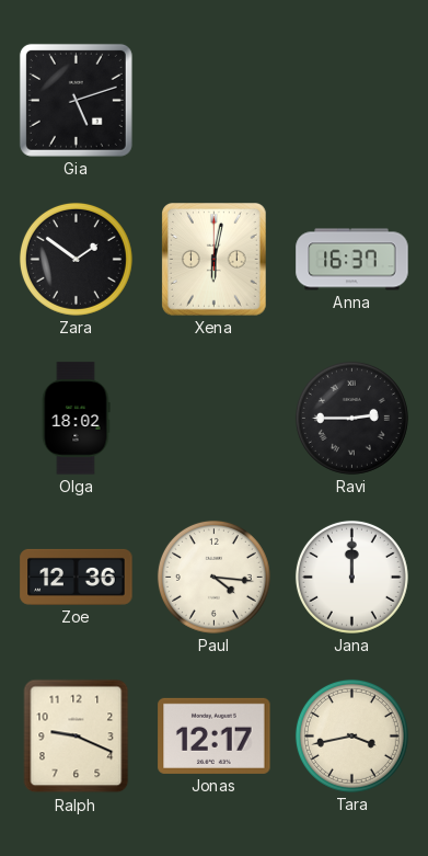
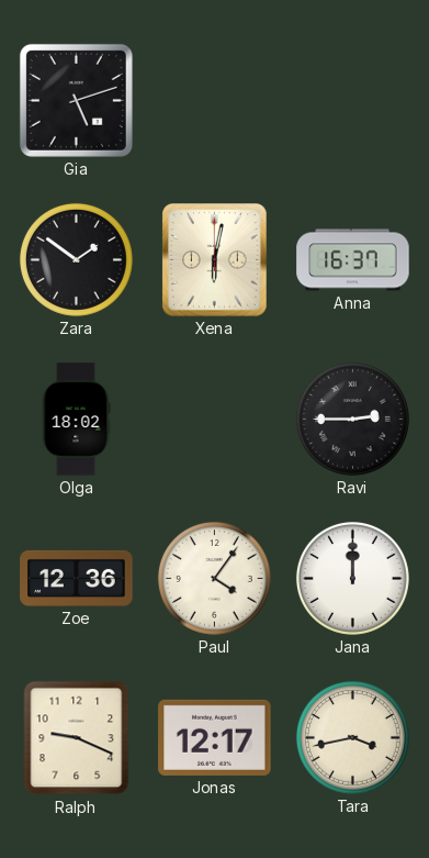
Paul: 4:16 -> 4:06 (214, 578)
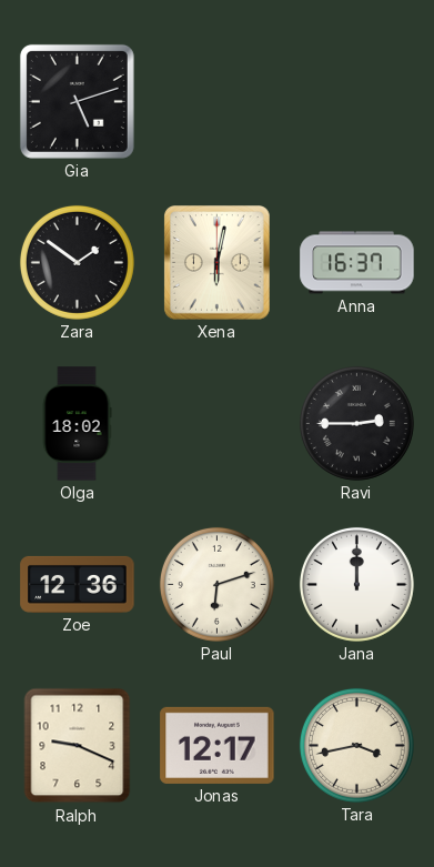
Paul: 4:06 -> 6:12 (216, 584)
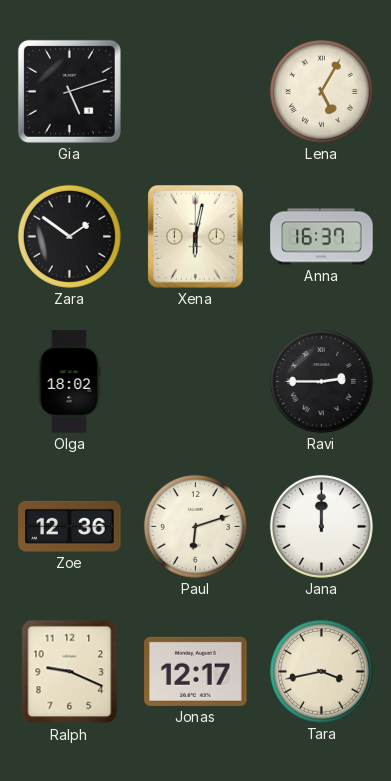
Lena: none -> 5:05 (321, 91)
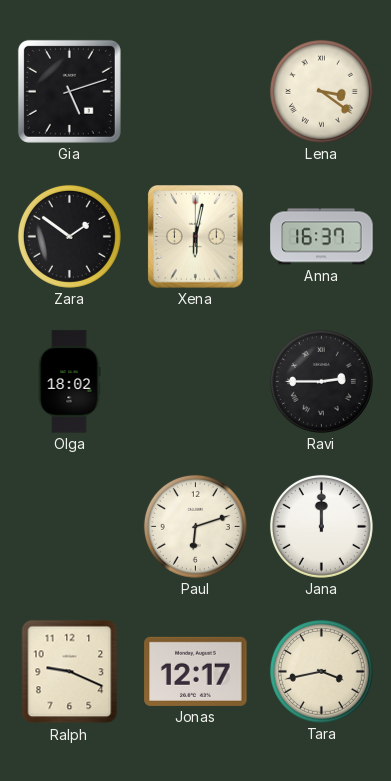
Lena: 5:05 -> 3:21 (321, 91)
Zoe: 12:36 -> none (70, 526)
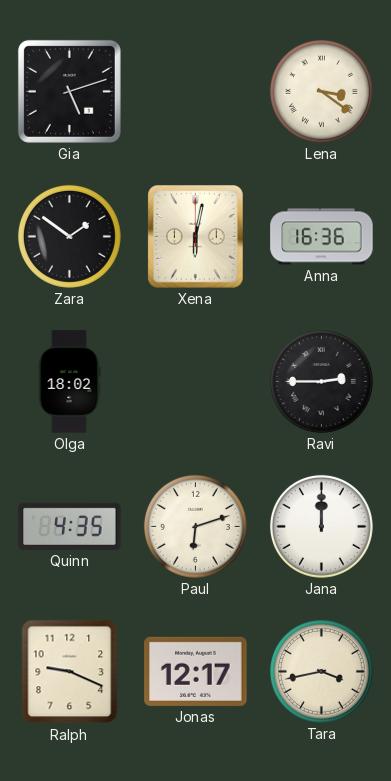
Anna: 16:37 -> 16:36 (322, 237)
Quinn: none -> 4:35 (70, 526)
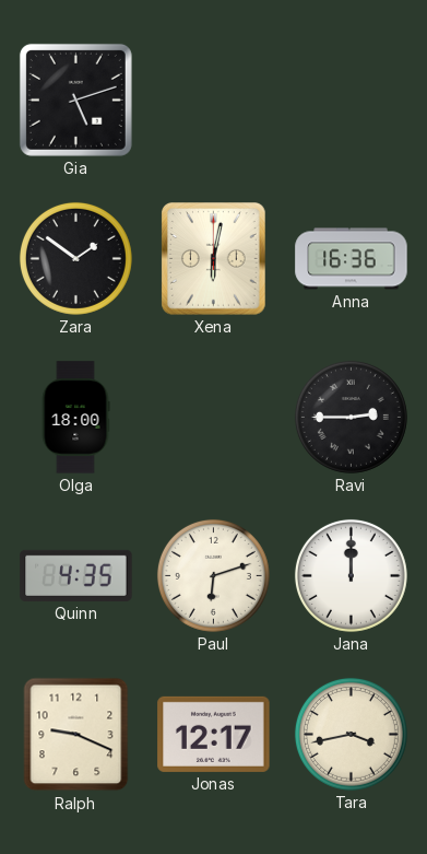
Lena: 3:21 -> none (321, 91)
Olga: 18:02 -> 18:00 (75, 418)
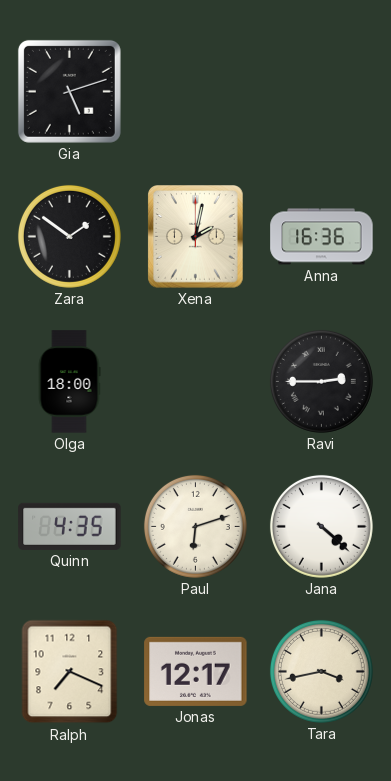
Xena: 6:02 -> 2:02 (196, 237)
Jana: 12:00 -> 4:22 (321, 526)
Ralph: 9:19 -> 7:19 (70, 672)
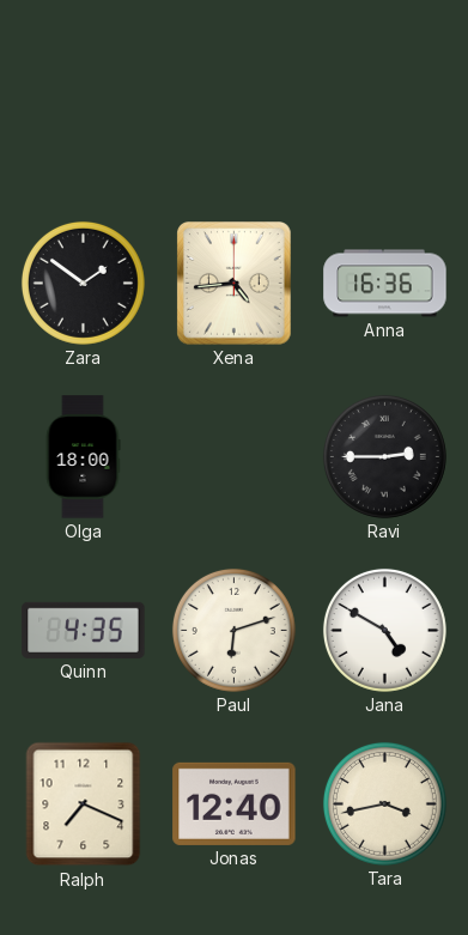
Gia: 5:12 -> none (69, 91)
Xena: 2:02 -> 4:44 (235, 284)
Jana: 4:22 -> 4:50 (384, 630)
Jonas: 12:17 -> 12:40 (235, 803)
